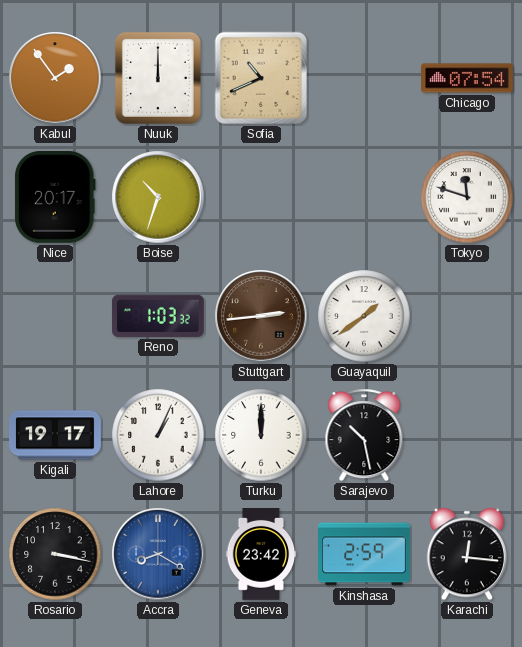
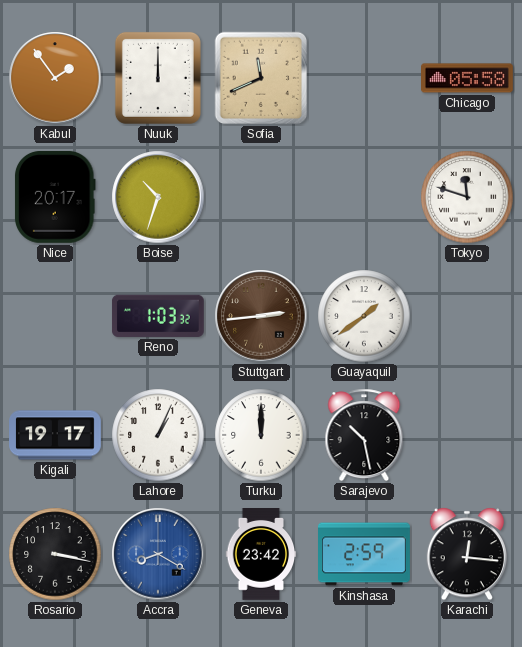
Sofia: 10:41 -> 11:41 (261, 78)
Chicago: 07:54 -> 05:58 (468, 78)
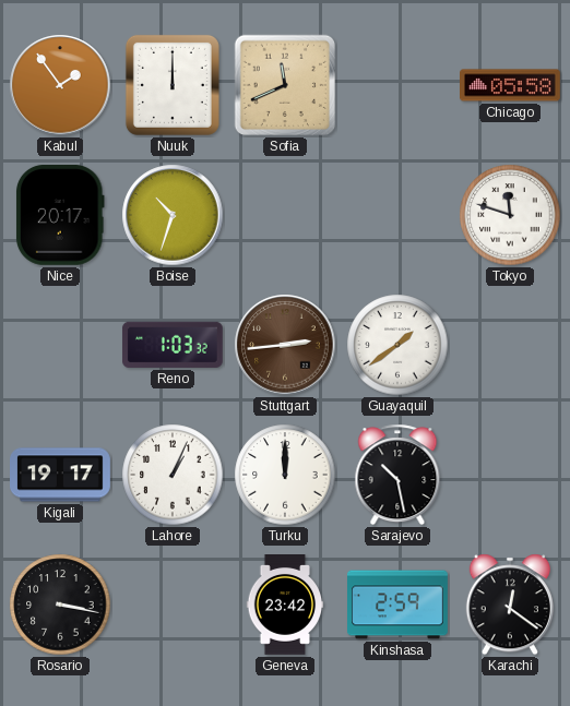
Accra: 8:20 -> none (158, 554)
Karachi: 12:16 -> 12:21 (510, 605)
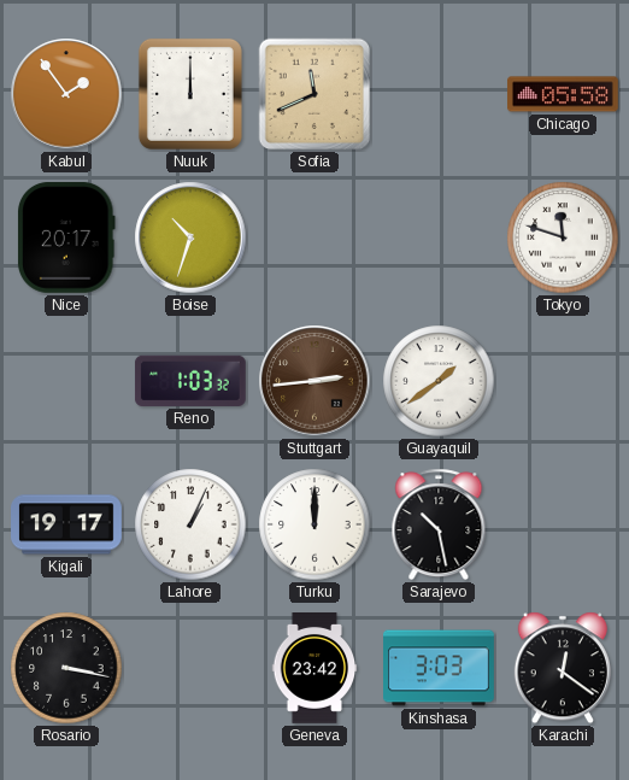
Kinshasa: 2:59 -> 3:03 (440, 668)
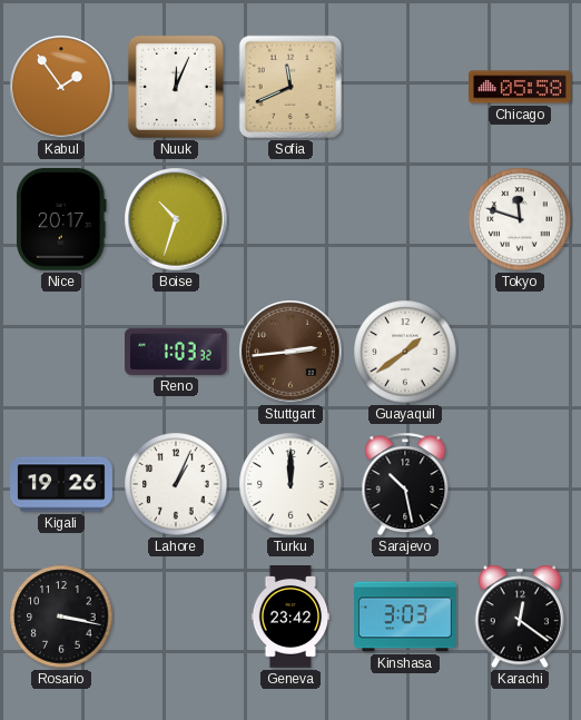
Nuuk: 12:00 -> 12:04 (176, 87)
Kigali: 19:17 -> 19:26 (62, 484)
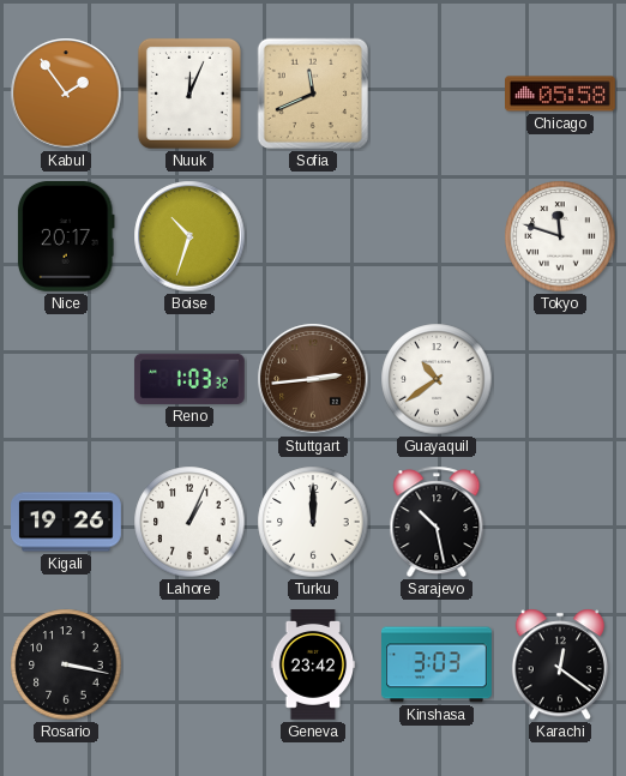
Guayaquil: 1:39 -> 10:39 (437, 379)
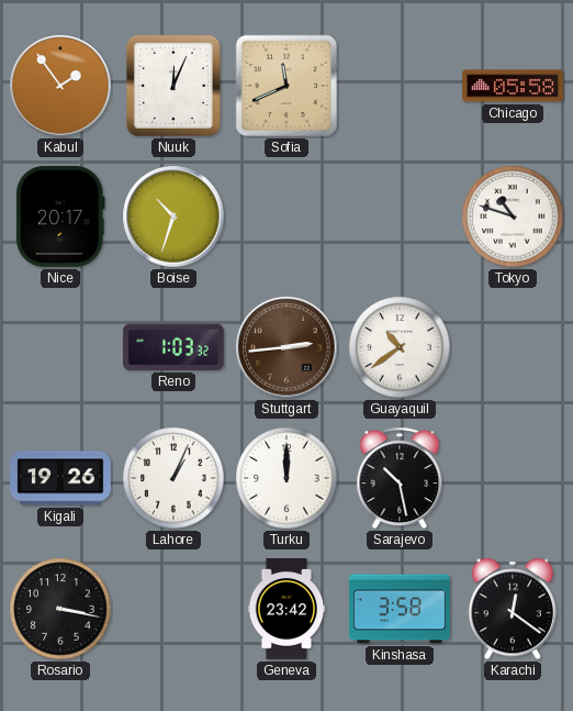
Tokyo: 11:48 -> 10:48 (513, 216)
Kinshasa: 3:03 -> 3:58 (401, 609)
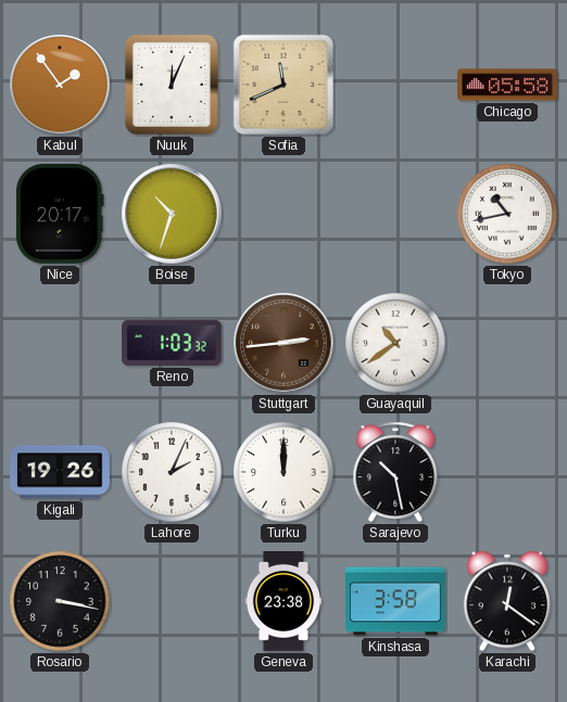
Tokyo: 10:48 -> 10:43 (507, 214)
Lahore: 1:04 -> 2:04 (172, 472)
Geneva: 23:42 -> 23:38 (283, 602)
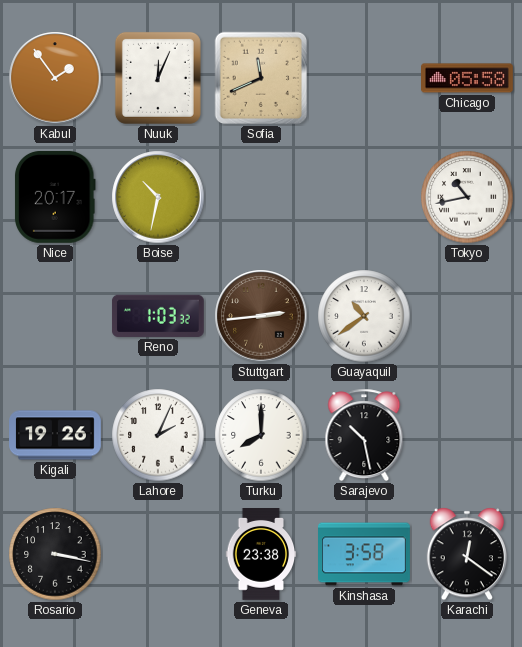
Boise: 10:33 -> 10:32 (158, 197)
Turku: 12:00 -> 8:00 (261, 435)
